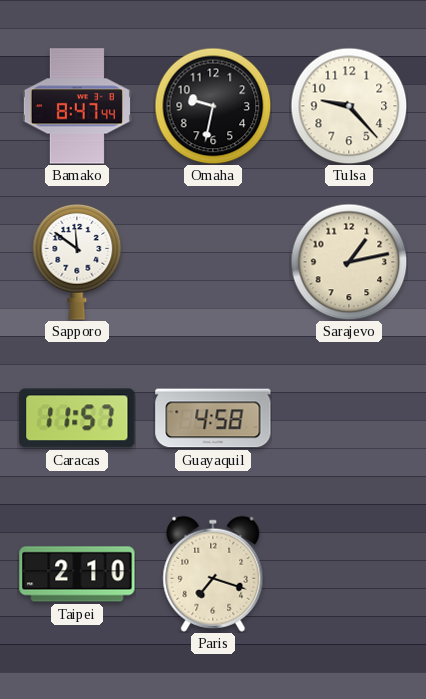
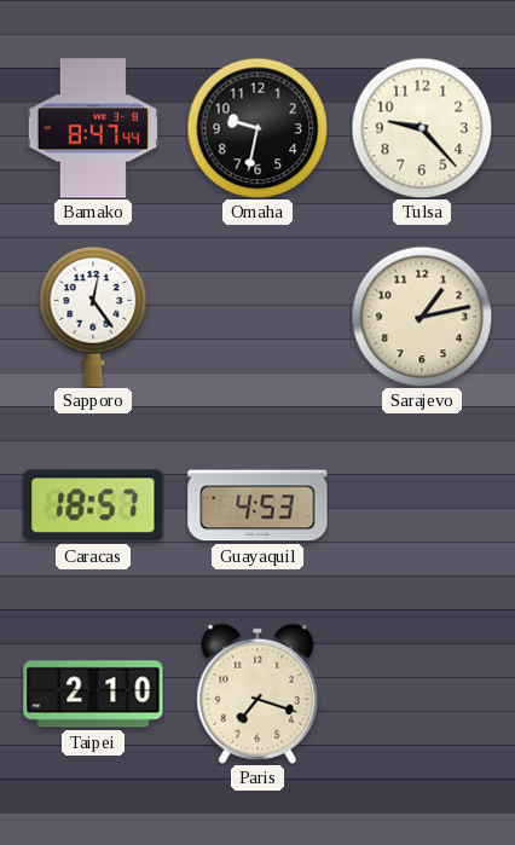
Sapporo: 11:51 -> 12:24 (93, 318)
Caracas: 11:57 -> 18:57 (93, 505)
Guayaquil: 4:58 -> 4:53 (257, 505)
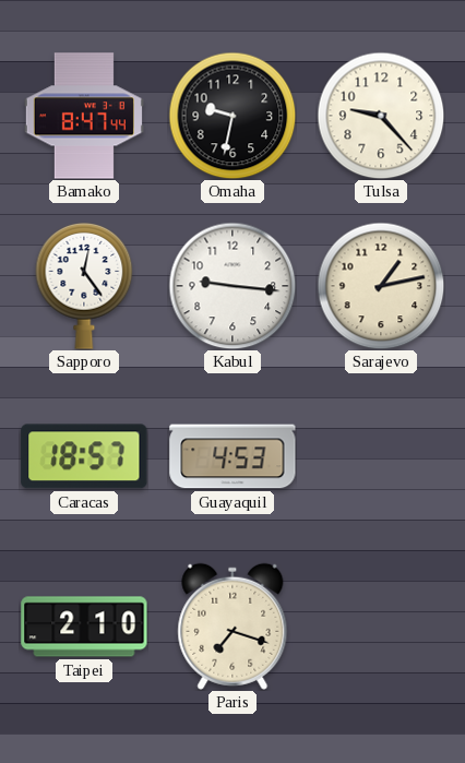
Kabul: none -> 9:16 (233, 286)
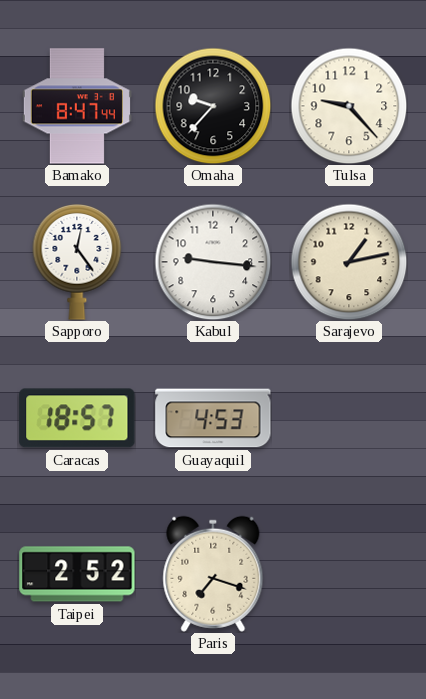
Omaha: 9:32 -> 9:37 (213, 106)
Taipei: 2:10 -> 2:52 (77, 574)
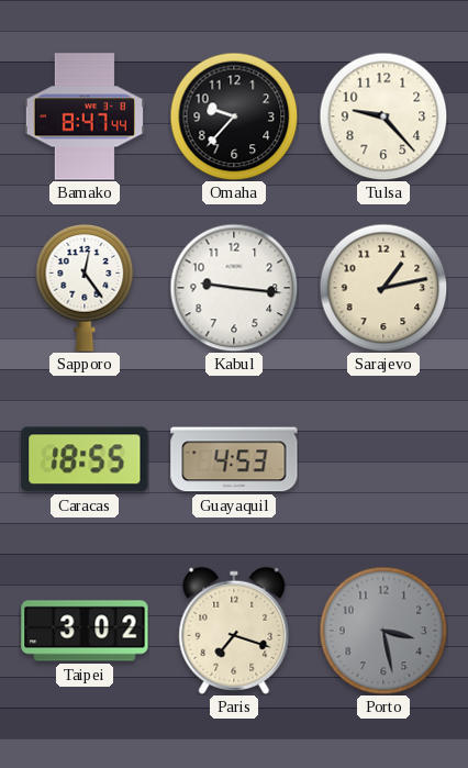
Caracas: 18:57 -> 18:55 (85, 459)
Taipei: 2:52 -> 3:02 (85, 631)
Porto: none -> 3:28 (383, 631)
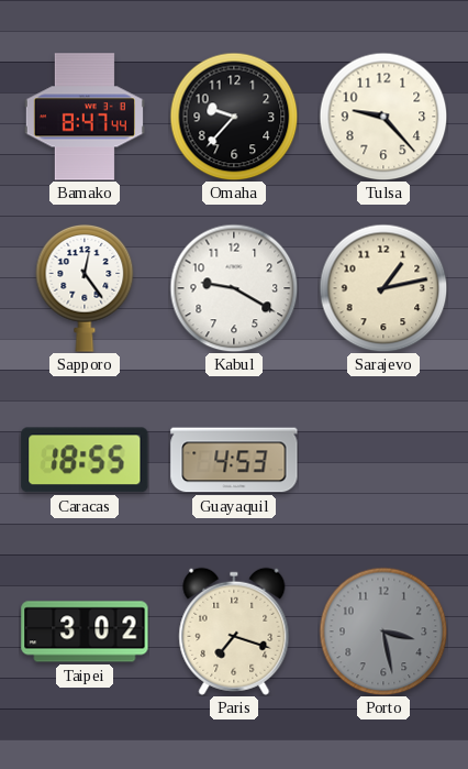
Kabul: 9:16 -> 9:20 (234, 288)
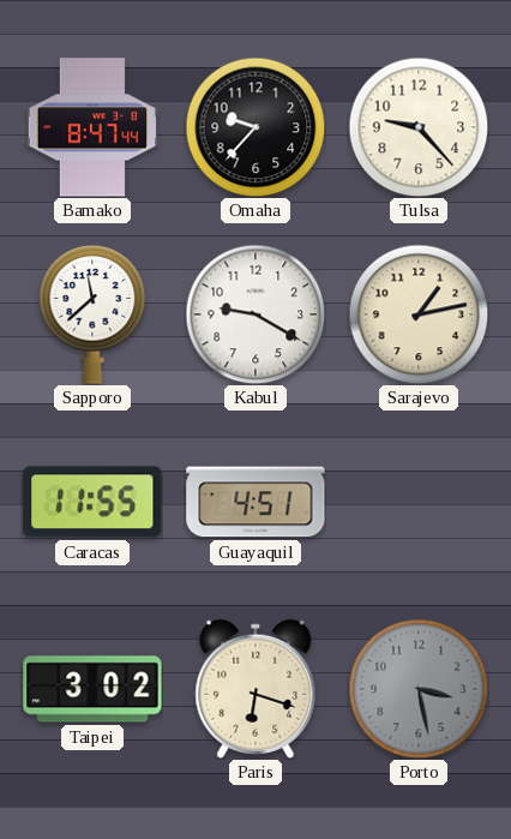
Sapporo: 12:24 -> 11:38 (92, 316)
Caracas: 18:55 -> 11:55 (92, 502)
Guayaquil: 4:53 -> 4:51 (256, 502)
Paris: 7:18 -> 6:18 (256, 689)
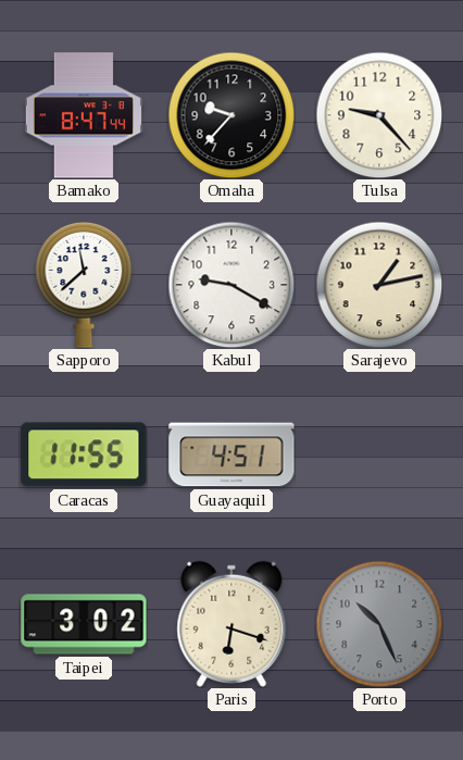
Porto: 3:28 -> 10:26 (379, 624)
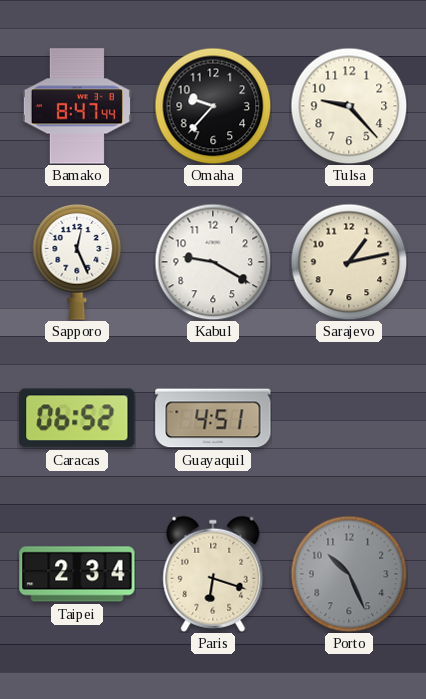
Sapporo: 11:38 -> 12:26 (77, 263)
Caracas: 11:55 -> 06:52 (77, 418)
Taipei: 3:02 -> 2:34 (77, 574)
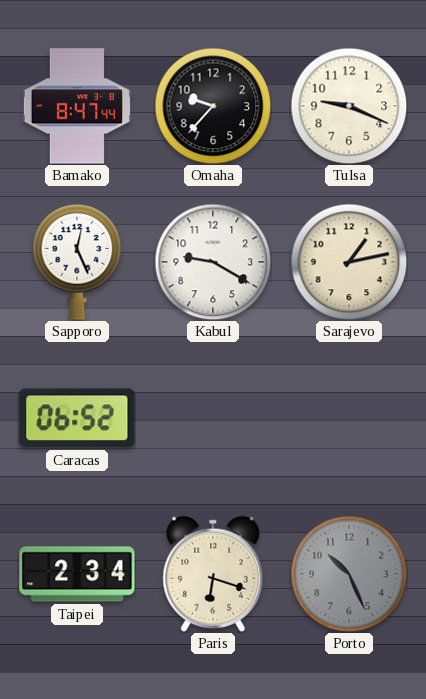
Tulsa: 9:23 -> 9:19 (349, 106)
Guayaquil: 4:51 -> none (213, 418)
